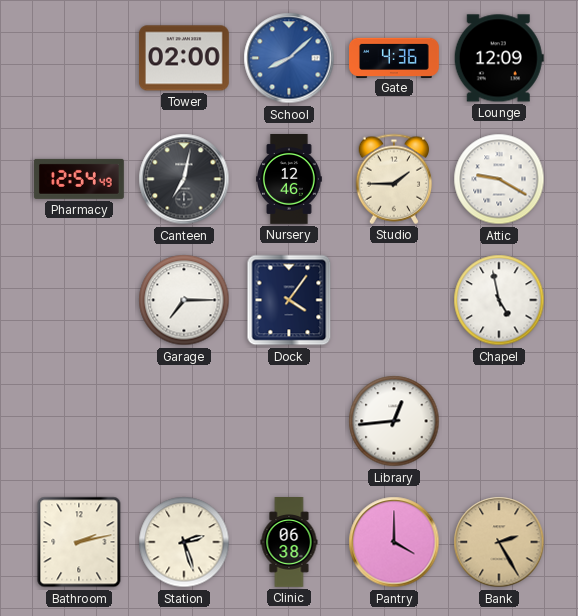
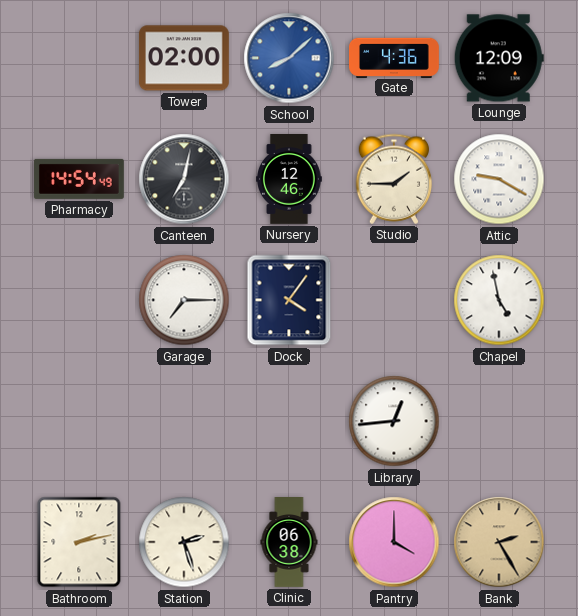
Pharmacy: 12:54 -> 14:54 (79, 179)
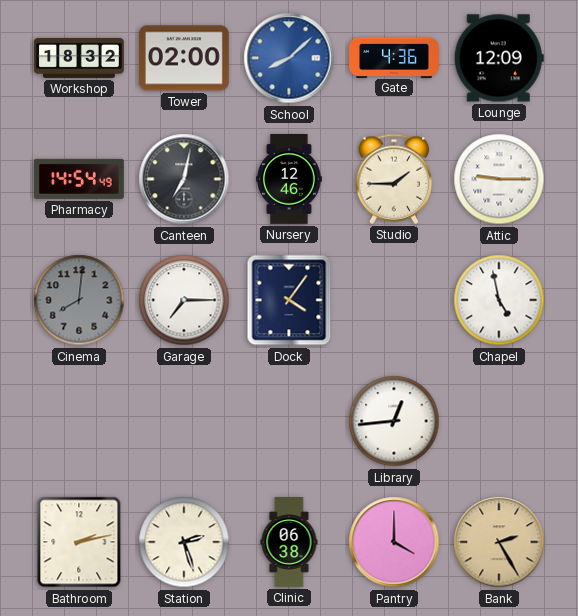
Workshop: none -> 18:32 (80, 58)
Attic: 9:20 -> 9:15 (499, 179)
Cinema: none -> 8:01 (79, 300)
